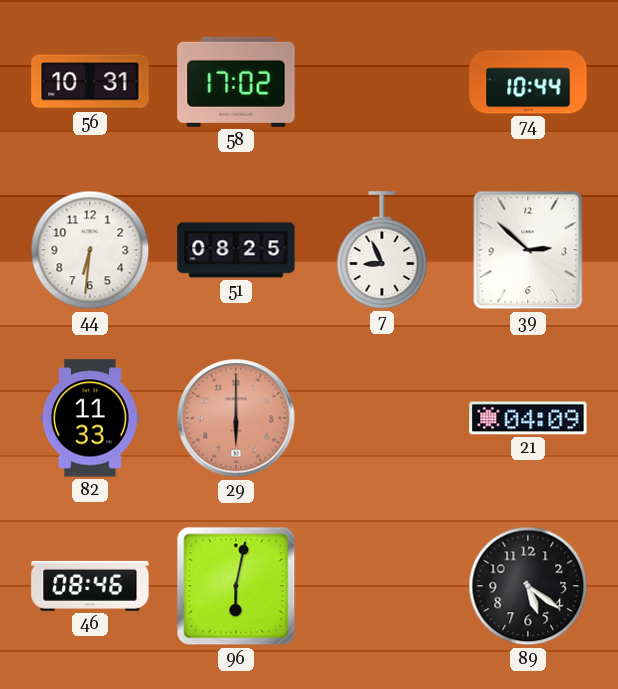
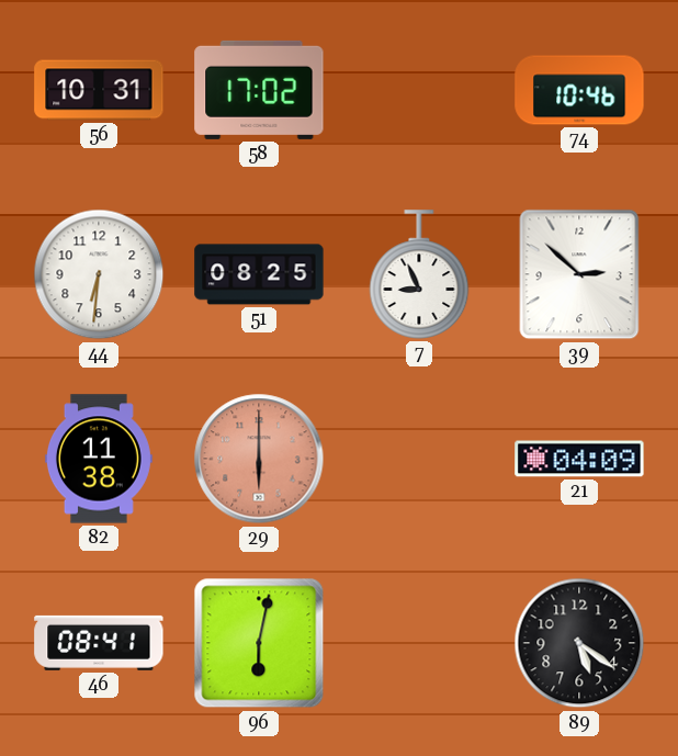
74: 10:44 -> 10:46 (579, 90)
82: 11:33 -> 11:38 (99, 459)
46: 08:46 -> 08:41 (99, 643)
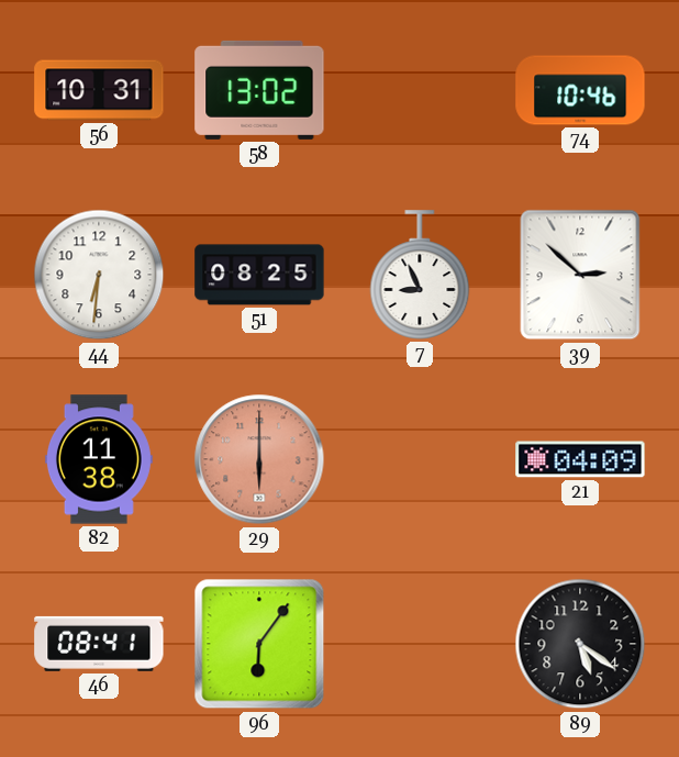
58: 17:02 -> 13:02 (259, 90)
96: 6:02 -> 6:06 (259, 644)
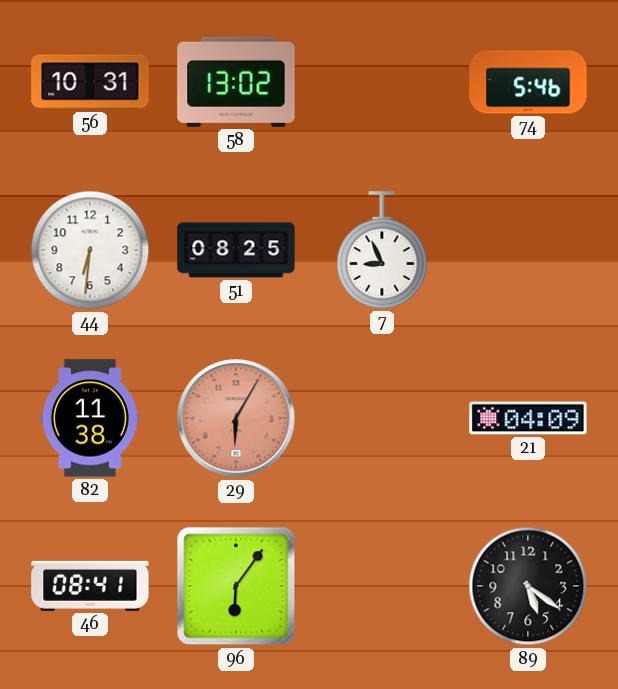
74: 10:46 -> 5:46 (528, 82)
39: 2:52 -> none (580, 275)
29: 6:00 -> 6:05 (236, 418)
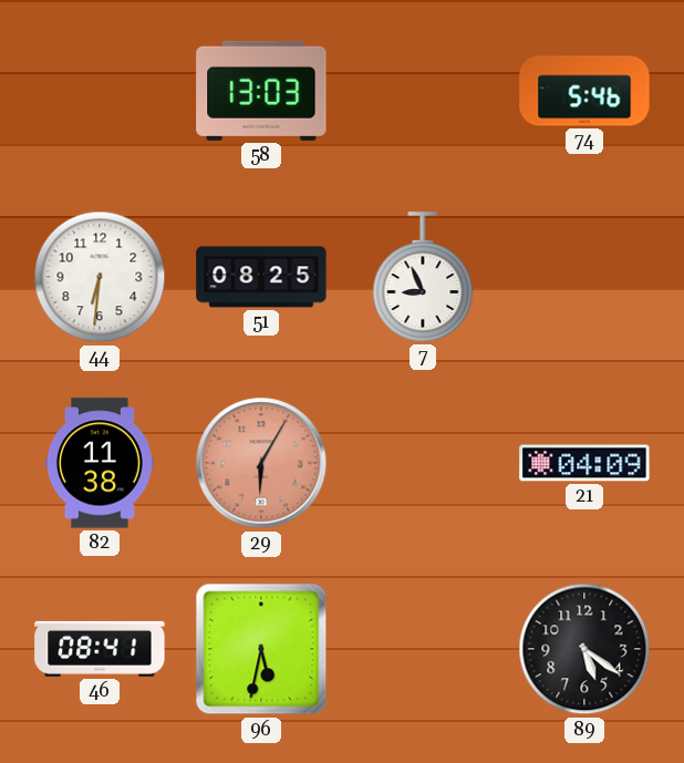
56: 10:31 -> none (90, 82)
58: 13:02 -> 13:03 (261, 91)
96: 6:06 -> 5:32 (261, 649)
